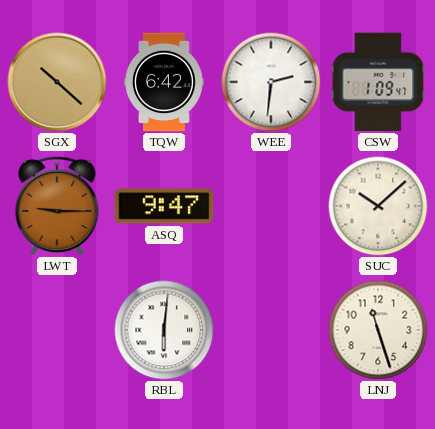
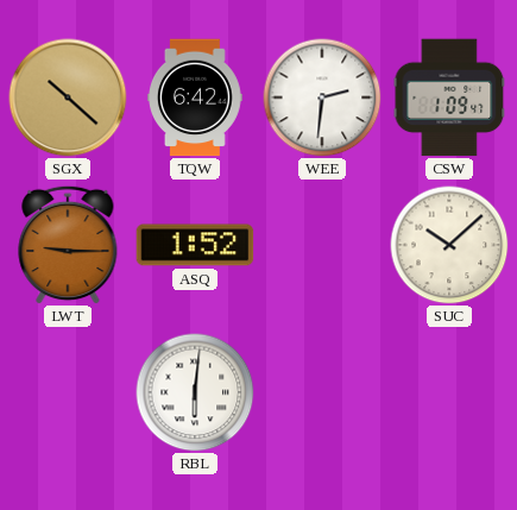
ASQ: 9:47 -> 1:52 (195, 245)
LNJ: 11:27 -> none (378, 330)
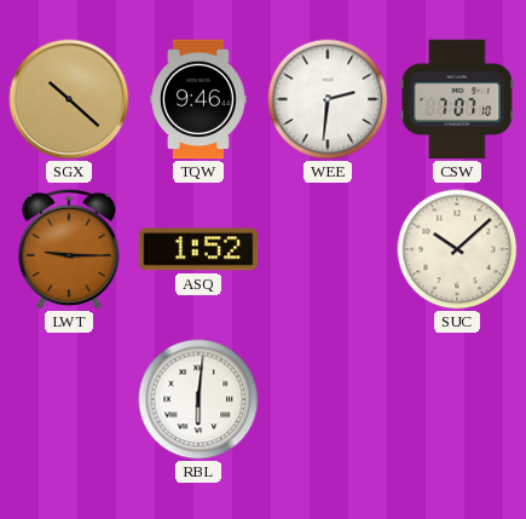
TQW: 6:42 -> 9:46 (200, 99)
CSW: 1:09 -> 7:07 (457, 99)
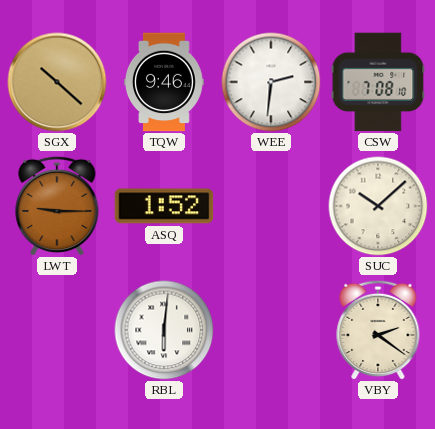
CSW: 7:07 -> 7:08 (378, 82)
VBY: none -> 2:21 (378, 330)
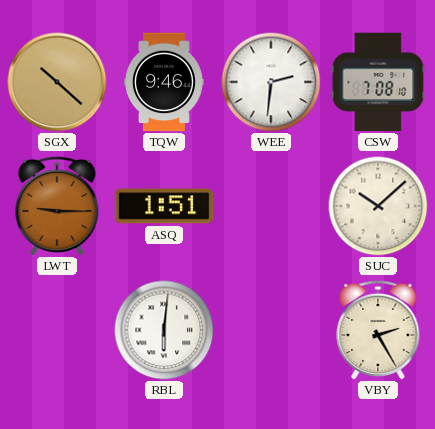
ASQ: 1:52 -> 1:51 (164, 206)
VBY: 2:21 -> 2:25 (378, 330)
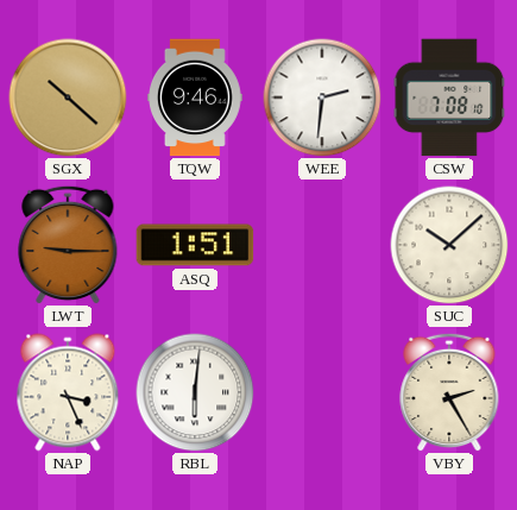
NAP: none -> 3:26 (68, 392)
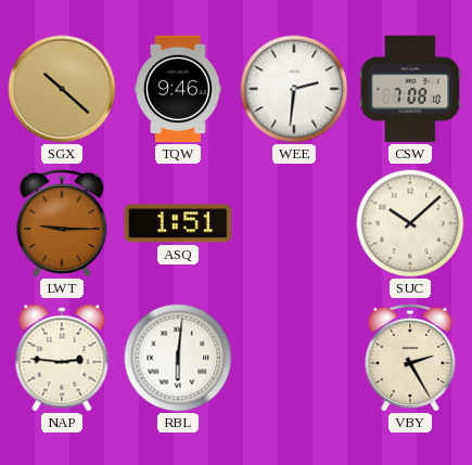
NAP: 3:26 -> 2:46 (62, 358)
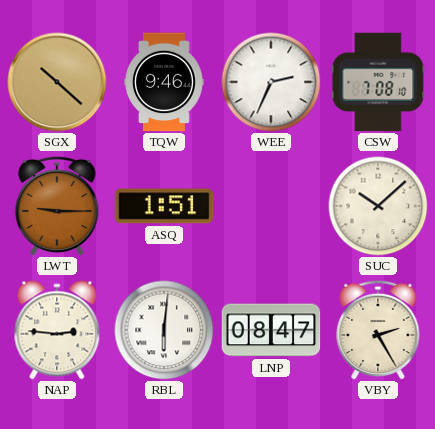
WEE: 2:31 -> 2:34 (271, 82)
LNP: none -> 08:47 (271, 330)
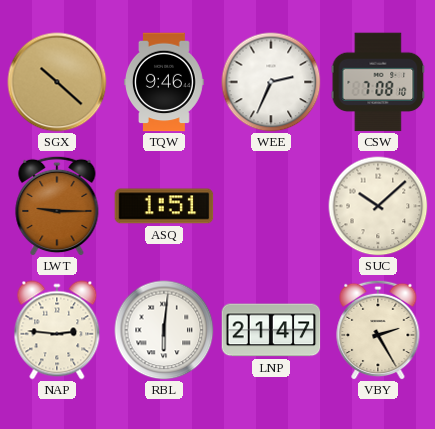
LNP: 08:47 -> 21:47 (271, 330)
